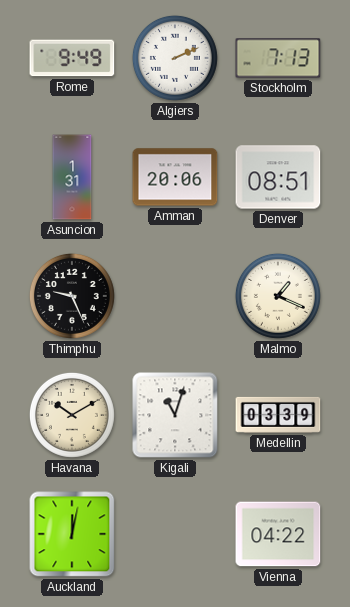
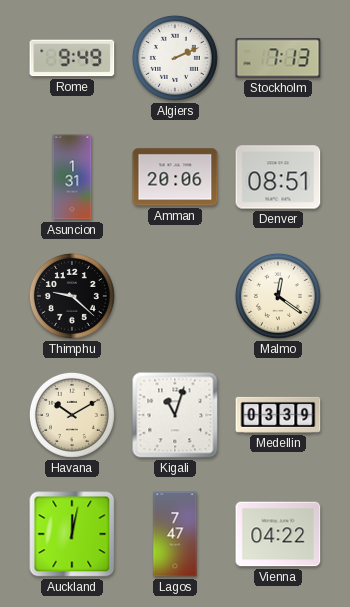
Thimphu: 9:26 -> 9:22 (72, 296)
Malmo: 1:19 -> 12:21 (278, 296)
Lagos: none -> 7:47 (175, 534)
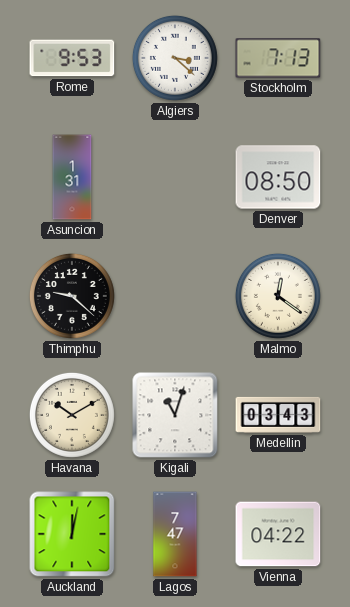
Rome: 9:49 -> 9:53 (72, 58)
Algiers: 2:11 -> 3:22 (175, 58)
Amman: 20:06 -> none (175, 177)
Denver: 08:51 -> 08:50 (278, 177)
Medellin: 03:39 -> 03:43 (278, 415)
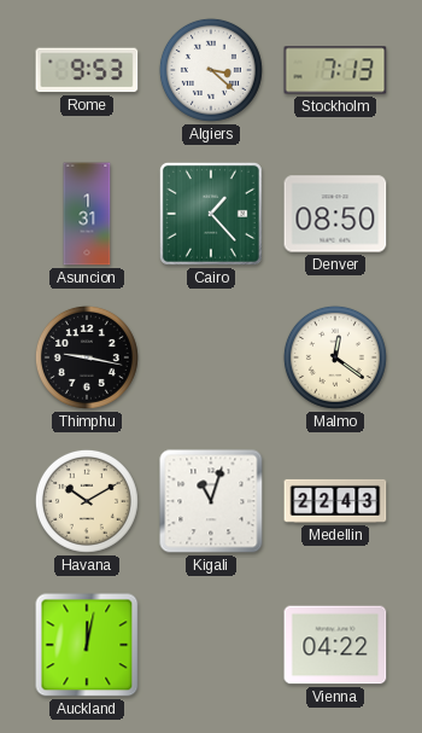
Cairo: none -> 1:23 (211, 214)
Thimphu: 9:22 -> 9:17 (87, 357)
Medellin: 03:43 -> 22:43 (335, 501)
Lagos: 7:47 -> none (175, 534)
